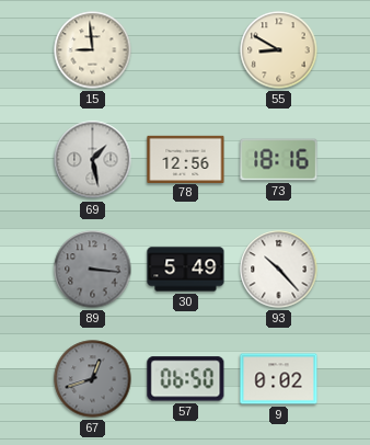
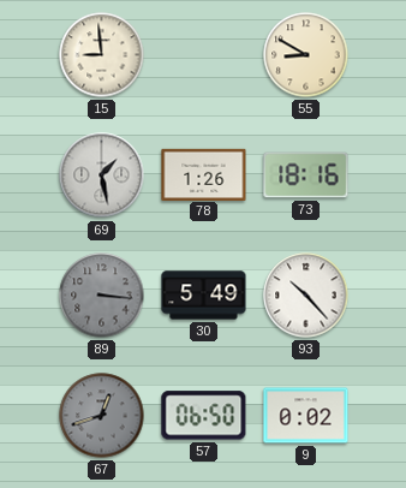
78: 12:56 -> 1:26 (204, 174)
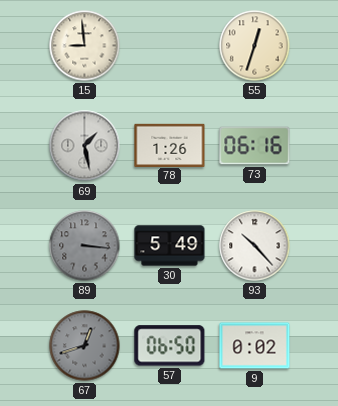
55: 8:50 -> 12:33 (255, 46)
73: 18:16 -> 06:16 (255, 146)
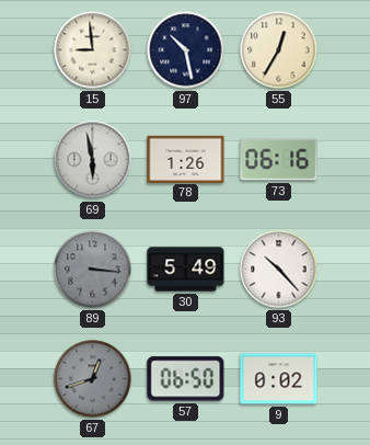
97: none -> 10:28 (186, 50)
55: 12:33 -> 12:35 (279, 50)
69: 1:28 -> 5:58 (93, 160)
